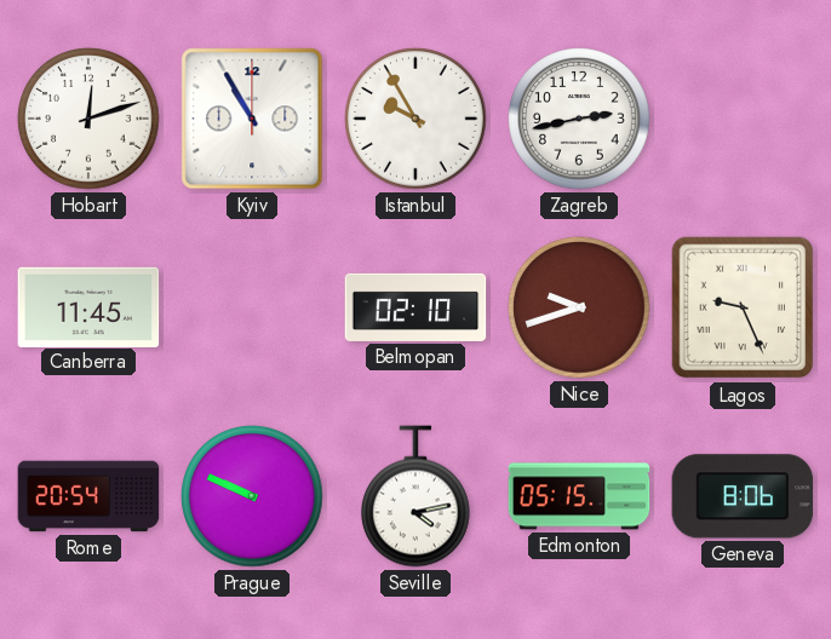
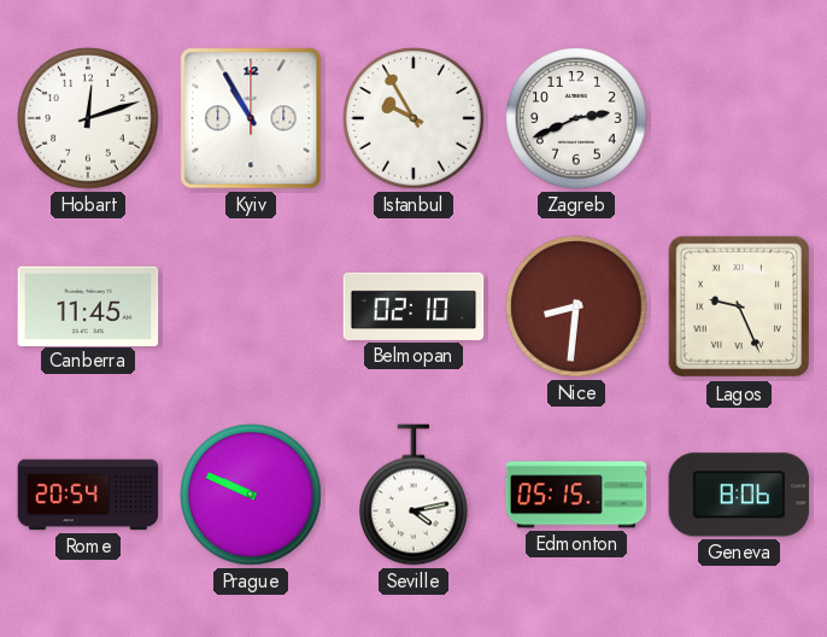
Zagreb: 2:43 -> 2:41 (576, 118)
Nice: 9:42 -> 8:31 (576, 306)
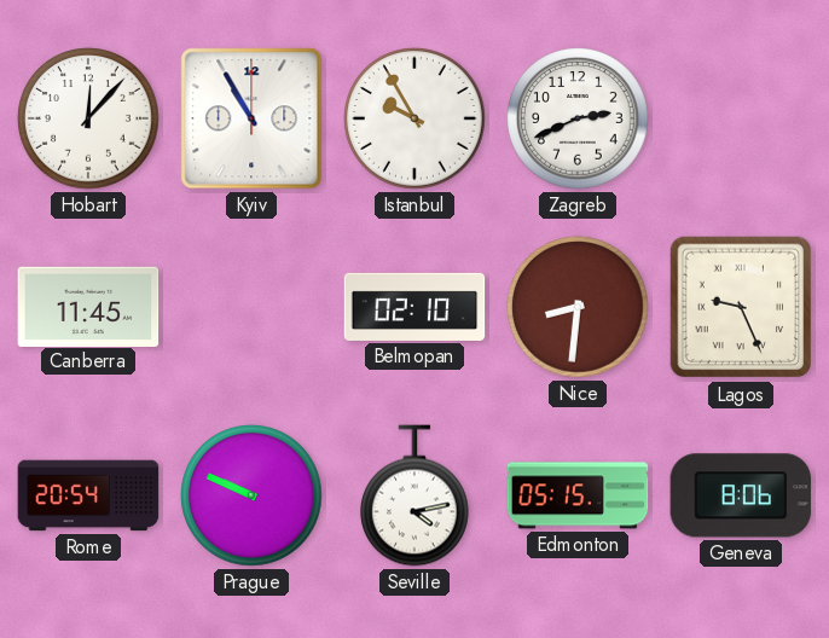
Hobart: 12:12 -> 12:07 (88, 118)
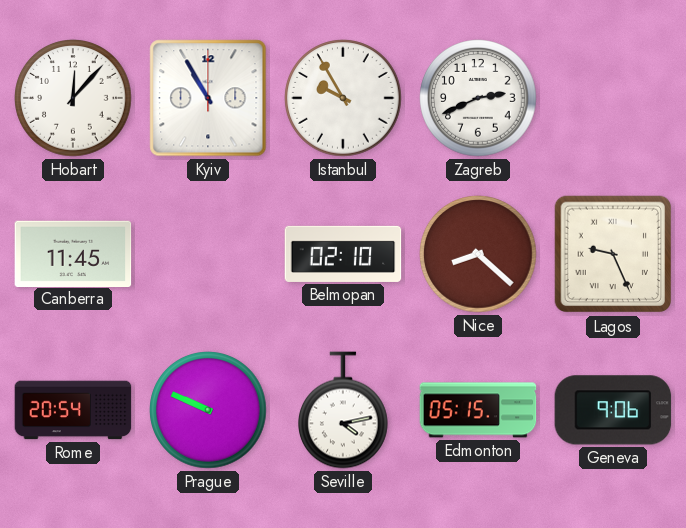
Nice: 8:31 -> 8:22 (478, 254)
Geneva: 8:06 -> 9:06 (613, 410)
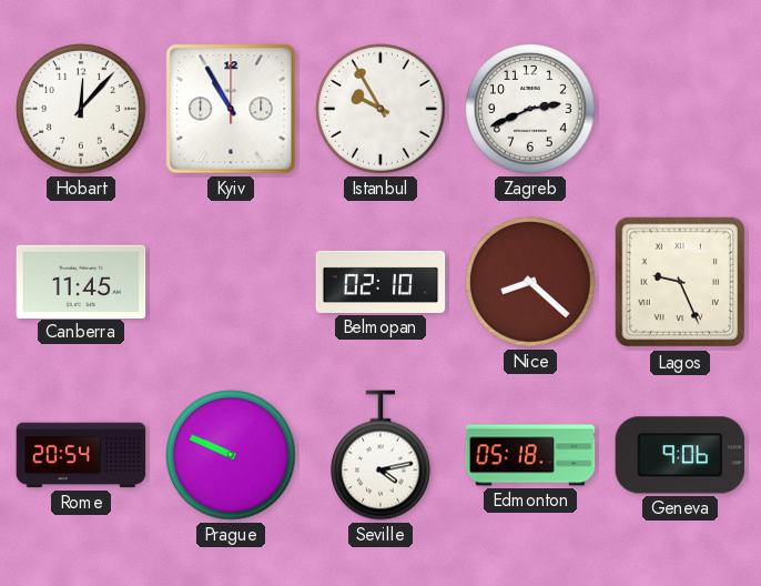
Edmonton: 05:15 -> 05:18 (530, 455)
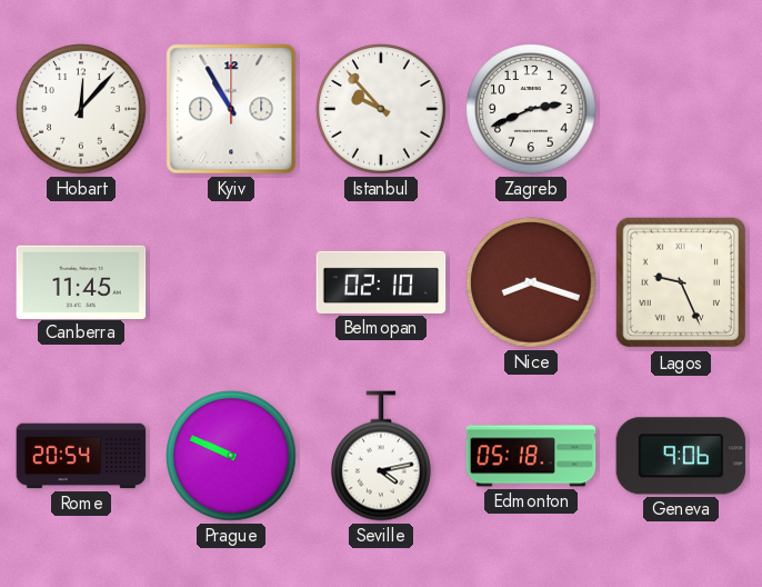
Istanbul: 9:55 -> 9:53 (381, 109)
Nice: 8:22 -> 8:18 (531, 282)
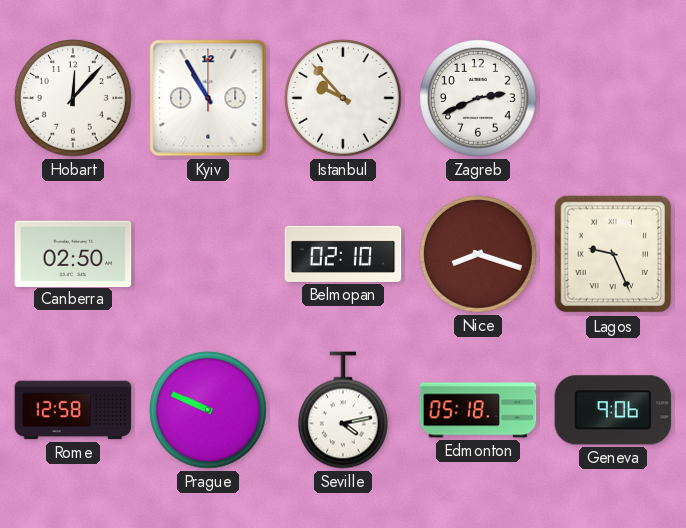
Canberra: 11:45 -> 02:50 (73, 253)
Rome: 20:54 -> 12:58 (73, 410)
